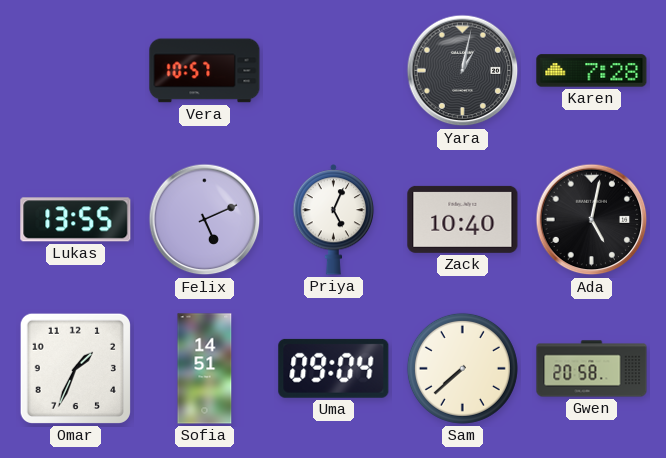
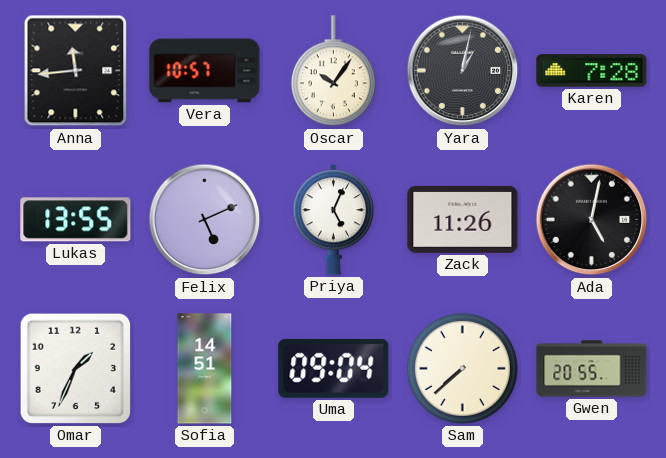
Anna: none -> 11:44 (76, 71)
Oscar: none -> 10:06 (333, 71)
Zack: 10:40 -> 11:26 (463, 219)
Gwen: 20:58 -> 20:55 (592, 369)
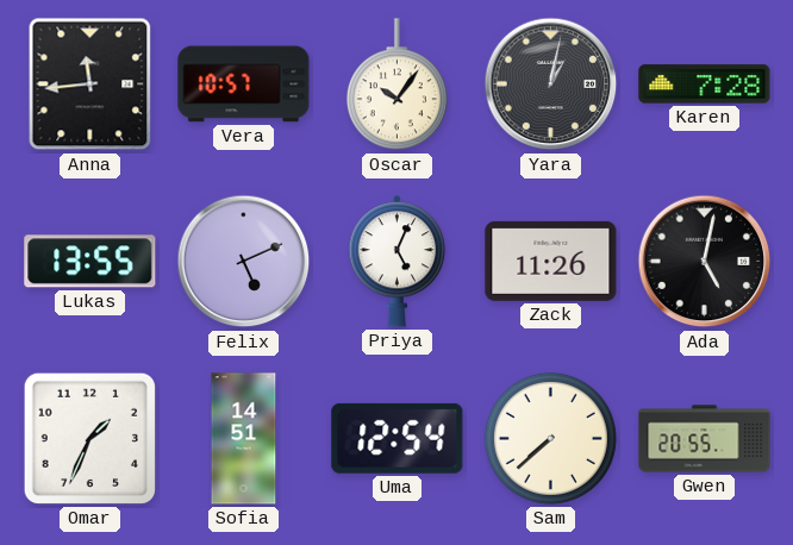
Uma: 09:04 -> 12:54 (398, 438)
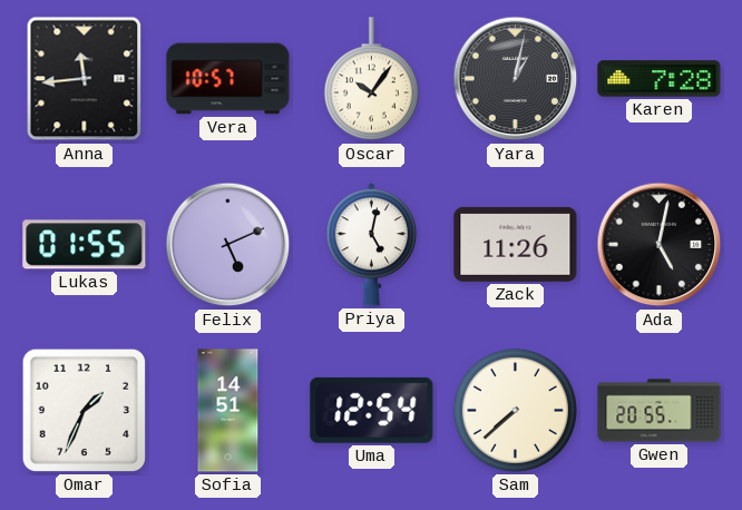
Lukas: 13:55 -> 01:55 (85, 245)
Priya: 5:04 -> 5:02 (372, 245)
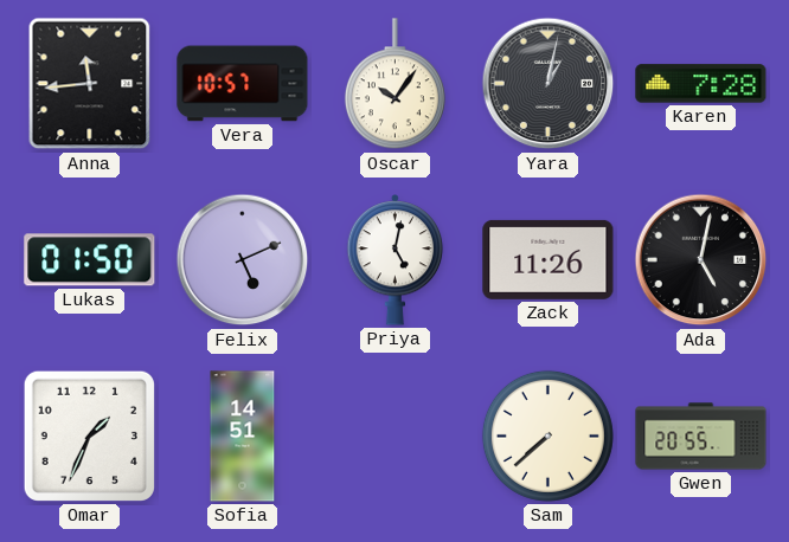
Lukas: 01:55 -> 01:50 (90, 260)
Uma: 12:54 -> none (372, 410)
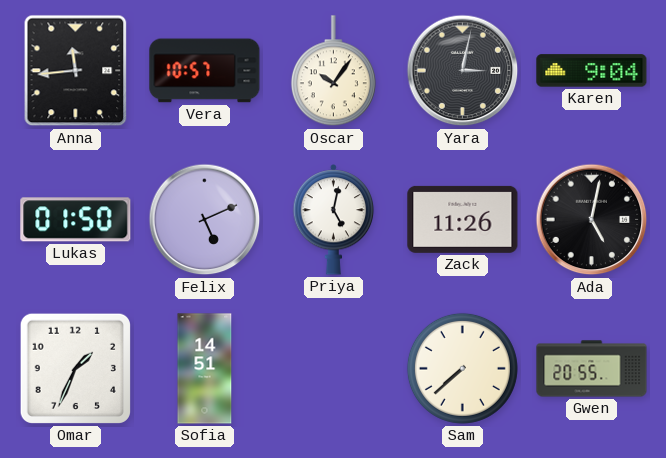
Yara: 1:02 -> 3:02 (463, 71)
Karen: 7:28 -> 9:04 (592, 71)
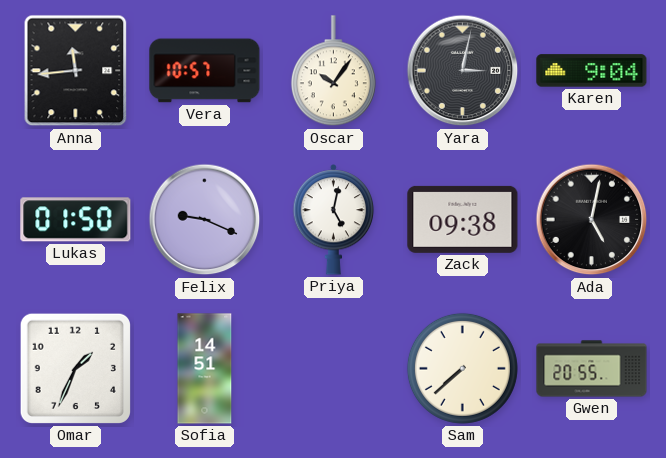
Felix: 5:11 -> 9:19 (205, 220)
Zack: 11:26 -> 09:38 (463, 219)
